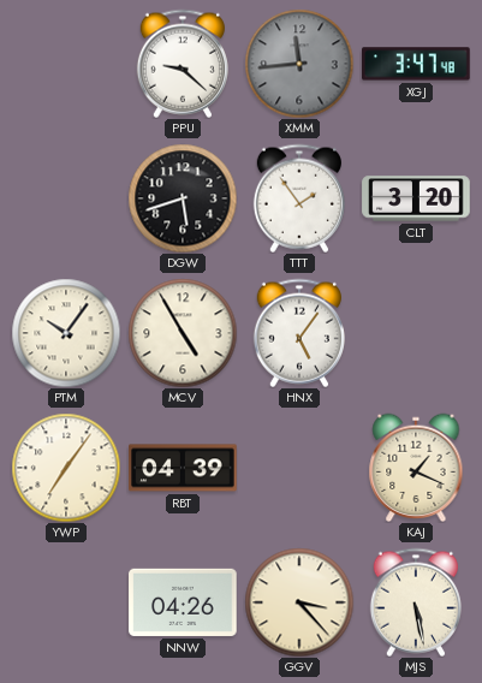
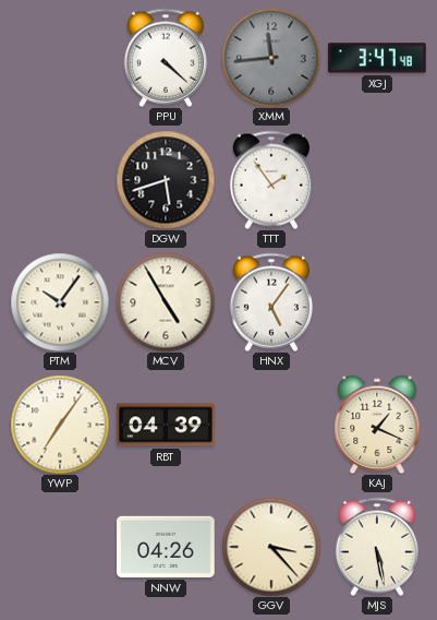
PPU: 9:22 -> 4:22 (166, 58)
CLT: 3:20 -> none (416, 198)
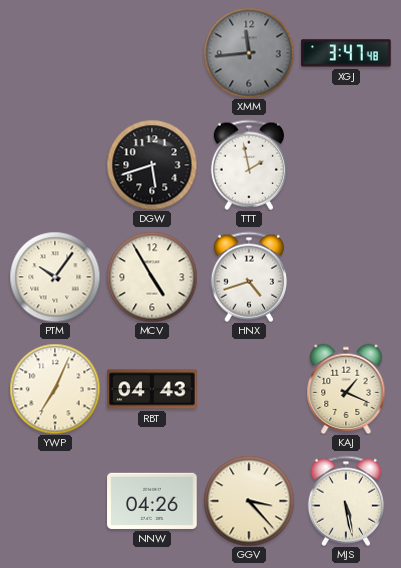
PPU: 4:22 -> none (166, 58)
TTT: 1:54 -> 1:58 (249, 165)
HNX: 5:06 -> 4:42 (249, 277)
YWP: 7:06 -> 7:04 (55, 389)
RBT: 04:39 -> 04:43 (152, 389)
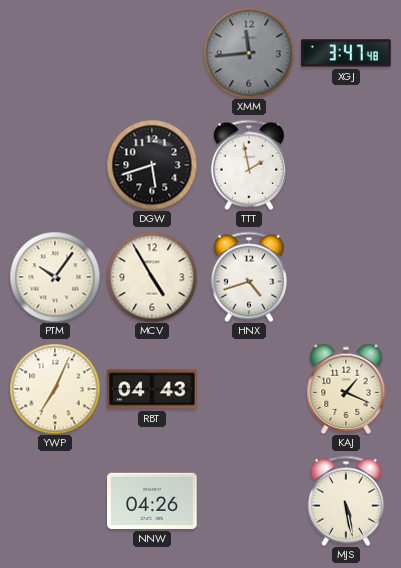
GGV: 3:23 -> none (249, 501)
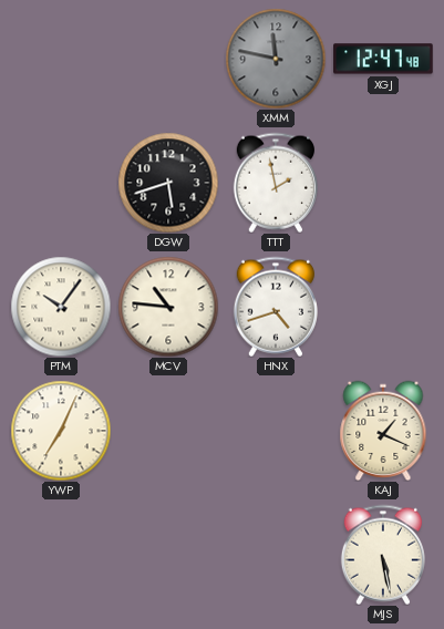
XMM: 11:44 -> 11:47 (276, 59)
XGJ: 3:47 -> 12:47 (383, 59)
MCV: 4:55 -> 10:46 (168, 307)
RBT: 04:43 -> none (152, 389)
NNW: 04:26 -> none (152, 501)
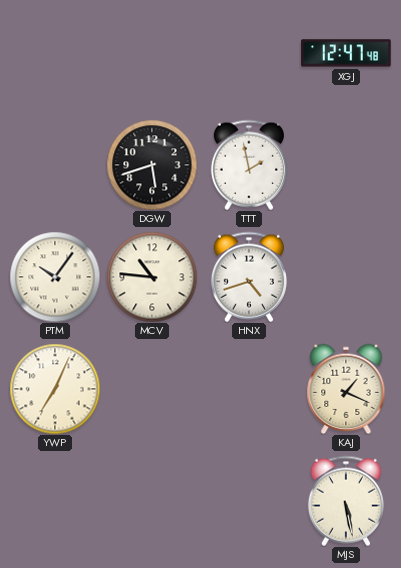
XMM: 11:47 -> none (276, 59)
